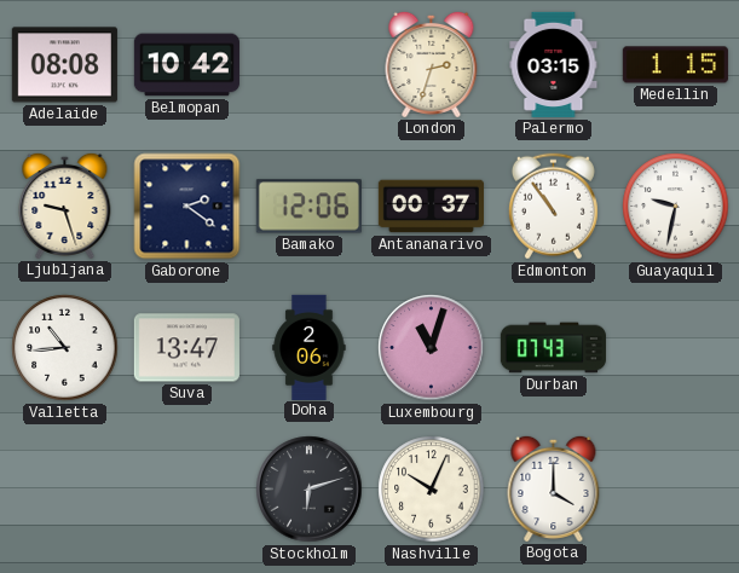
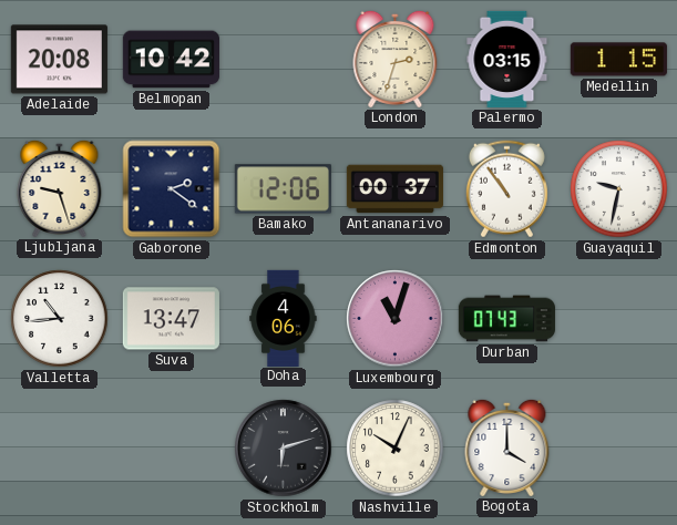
Adelaide: 08:08 -> 20:08 (59, 60)
Doha: 2:06 -> 4:06 (284, 318)
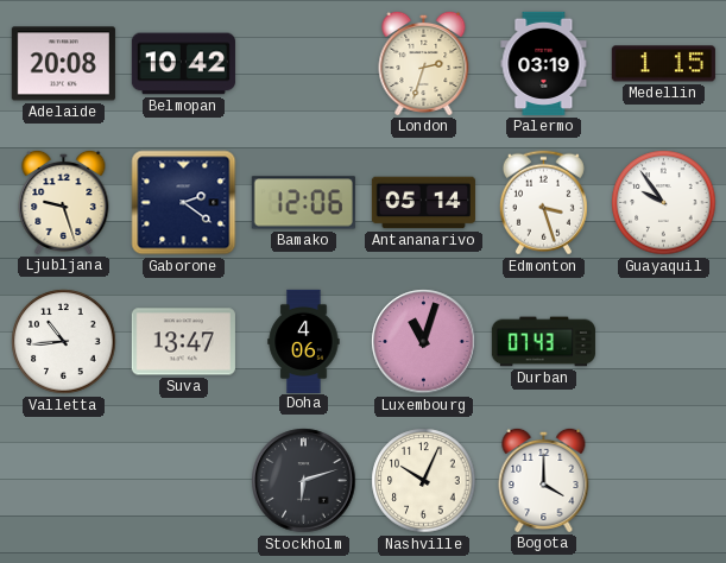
Palermo: 03:15 -> 03:19 (544, 63)
Antananarivo: 00:37 -> 05:14 (423, 203)
Edmonton: 10:54 -> 3:27 (543, 203)
Guayaquil: 9:32 -> 9:54 (664, 203)
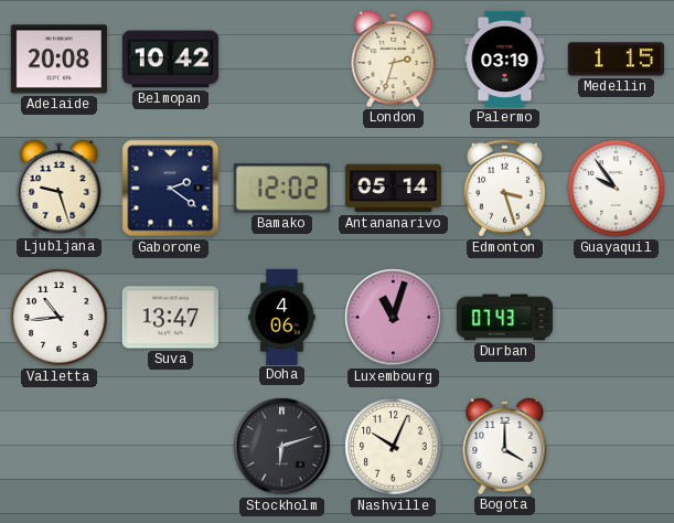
Bamako: 12:06 -> 12:02 (281, 189)
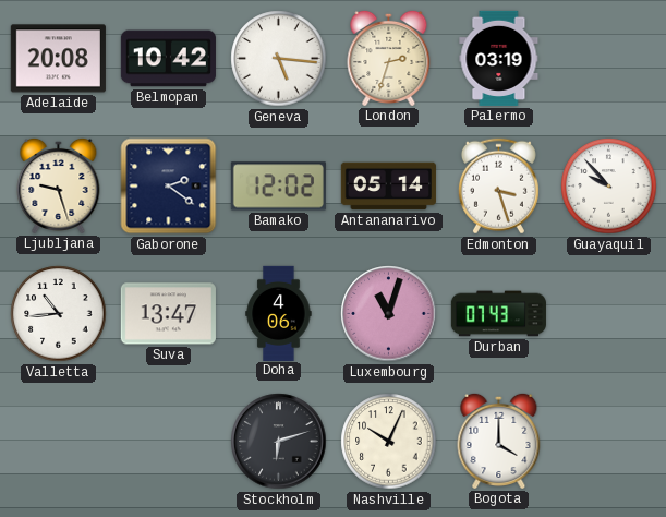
Geneva: none -> 5:16 (279, 59)
Medellin: 1:15 -> none (616, 60)
Guayaquil: 9:54 -> 9:53 (609, 187)
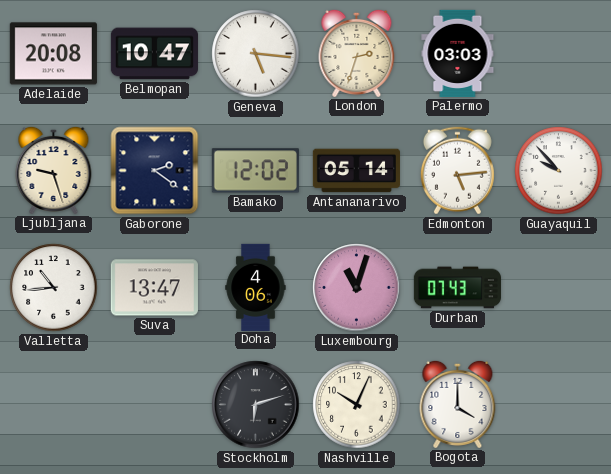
Belmopan: 10:42 -> 10:47 (154, 54)
Palermo: 03:19 -> 03:03 (458, 53)
Edmonton: 3:27 -> 5:14 (457, 171)
